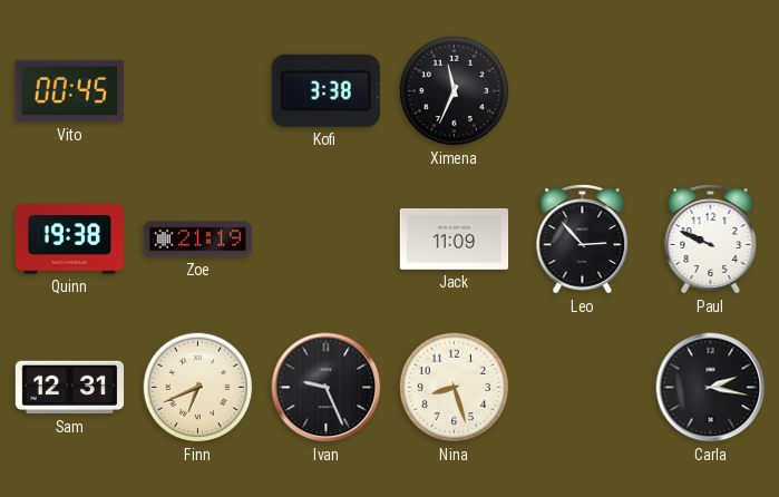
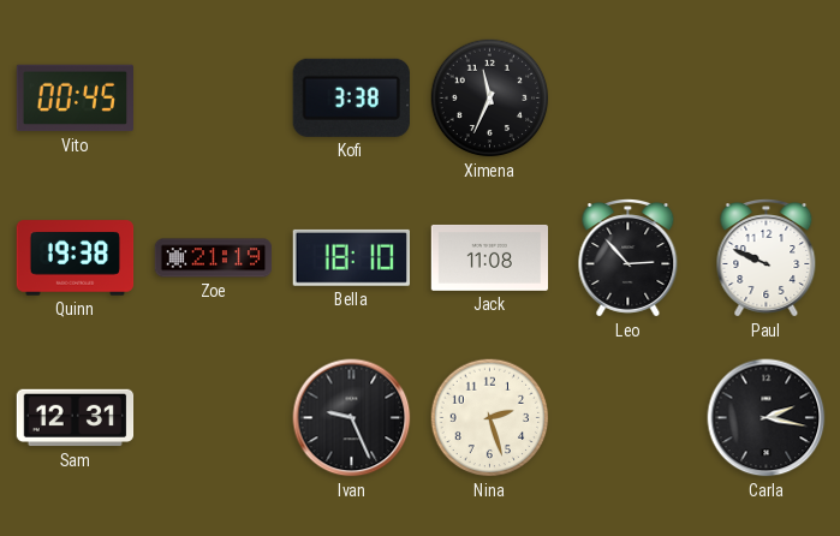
Bella: none -> 18:10 (351, 257)
Jack: 11:09 -> 11:08 (490, 257)
Finn: 6:41 -> none (198, 388)
Nina: 8:27 -> 2:27 (490, 418)
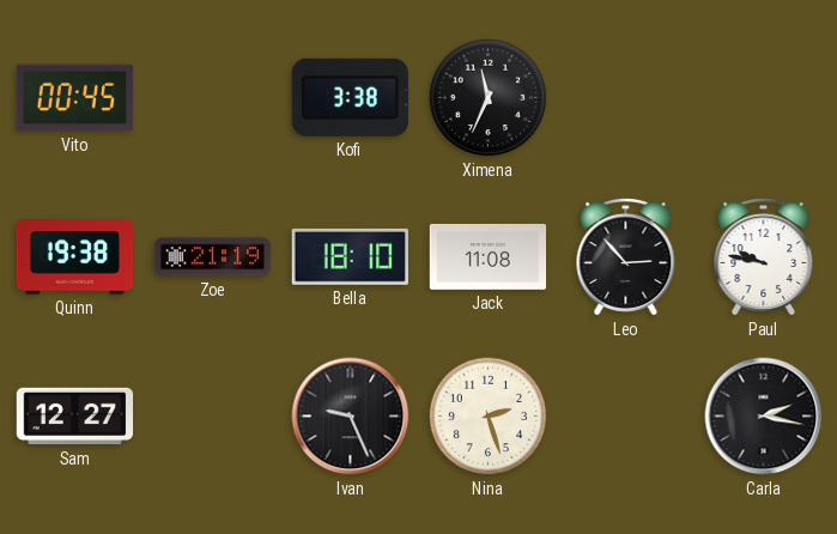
Paul: 9:49 -> 9:47 (764, 257)
Sam: 12:31 -> 12:27 (75, 417)
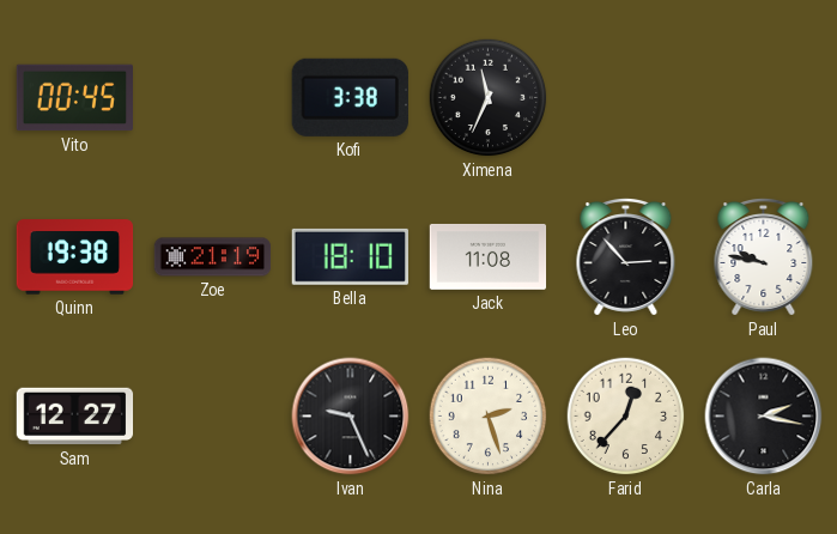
Farid: none -> 12:37 (626, 417)
